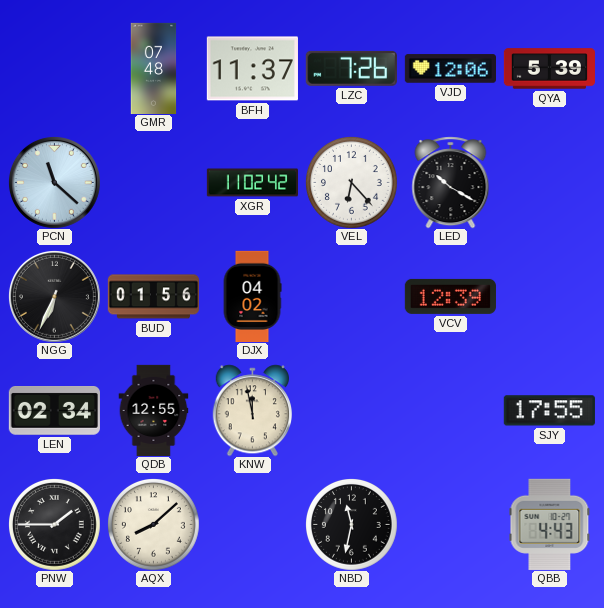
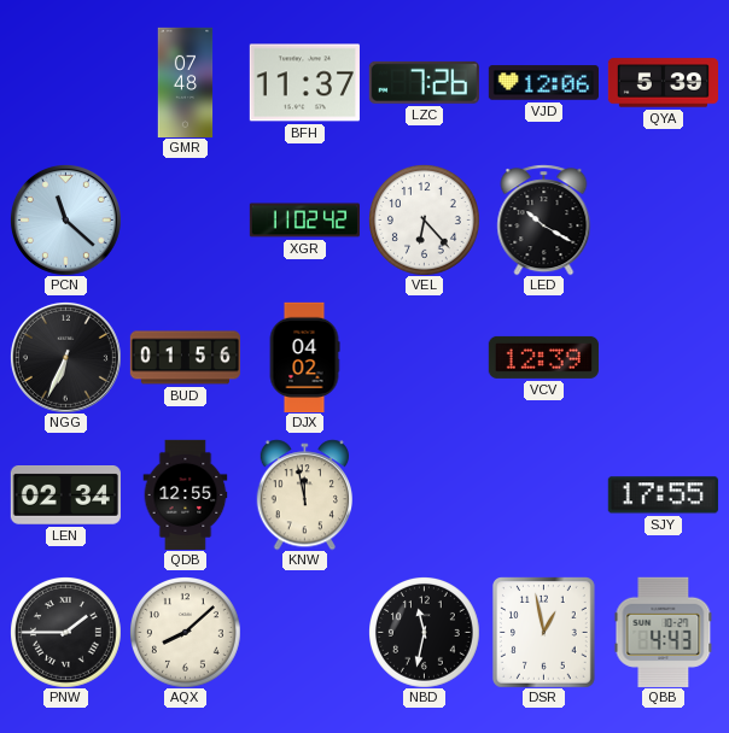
DSR: none -> 12:58 (544, 633)
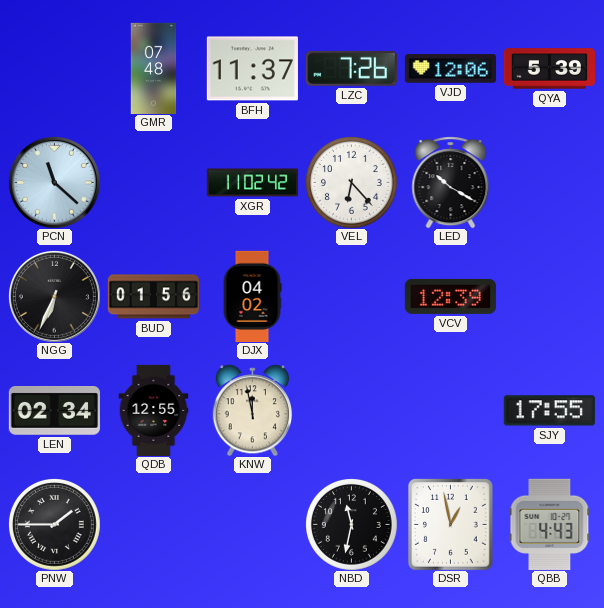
AQX: 8:08 -> none (186, 633)
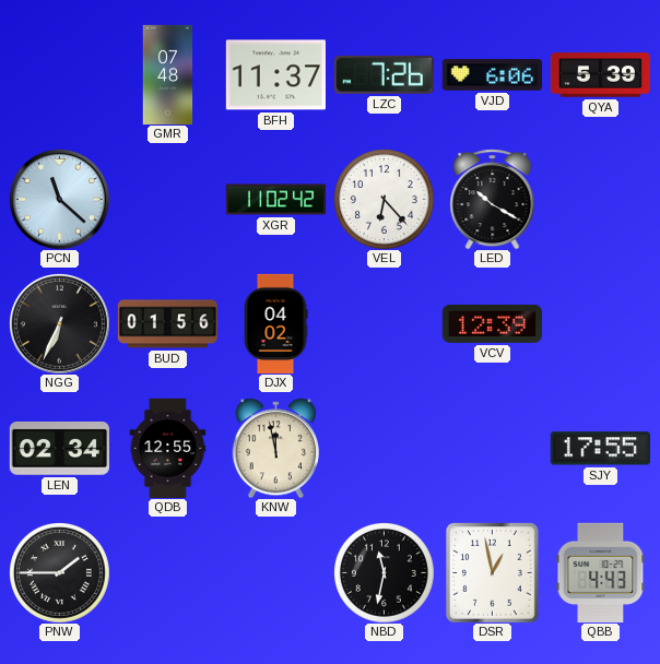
VJD: 12:06 -> 6:06 (492, 75)
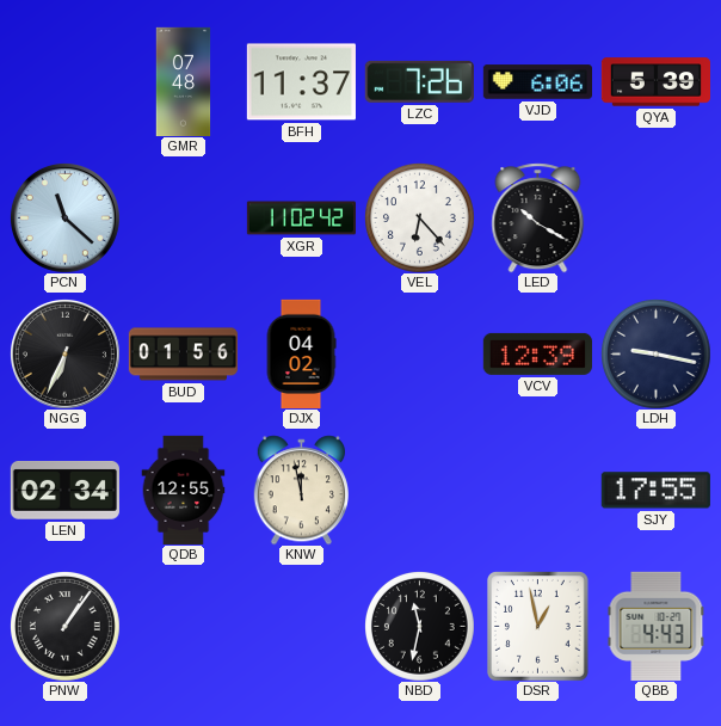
LDH: none -> 9:17 (657, 355)
PNW: 1:45 -> 1:06 (66, 627)
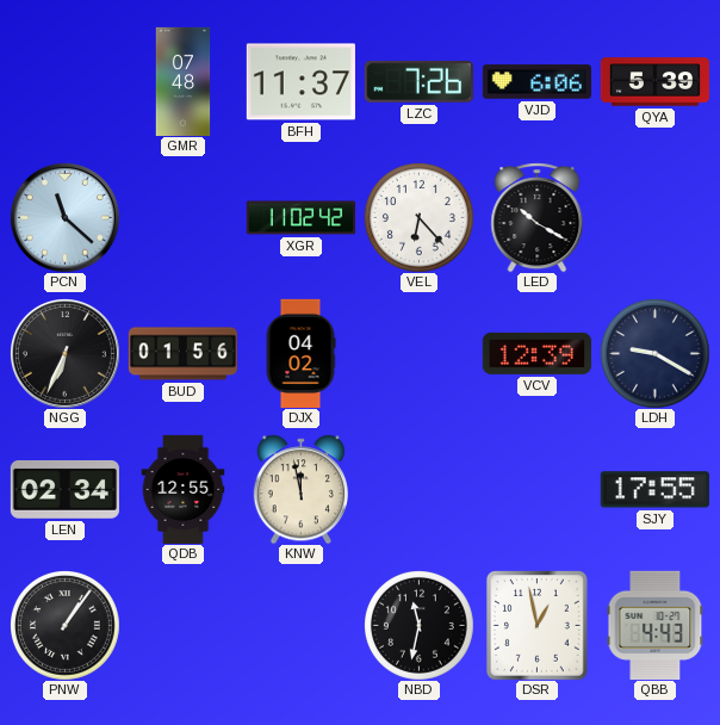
LDH: 9:17 -> 9:20 (656, 354)
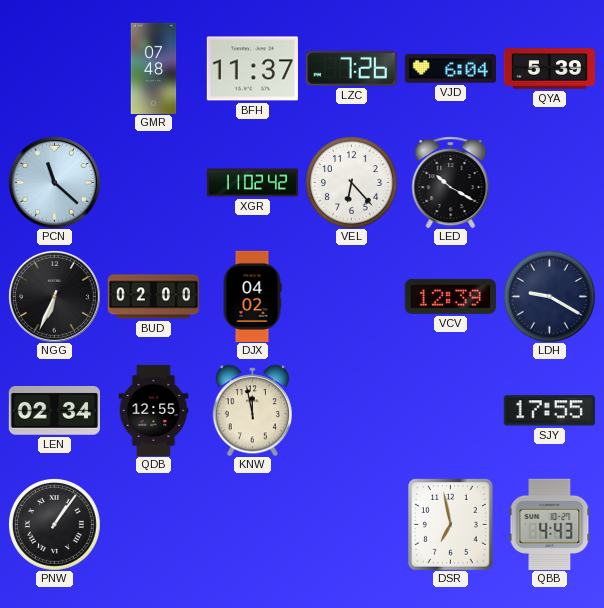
VJD: 6:06 -> 6:04 (450, 69)
BUD: 01:56 -> 02:00 (153, 297)
NBD: 11:32 -> none (420, 626)
DSR: 12:58 -> 6:58 (451, 525)
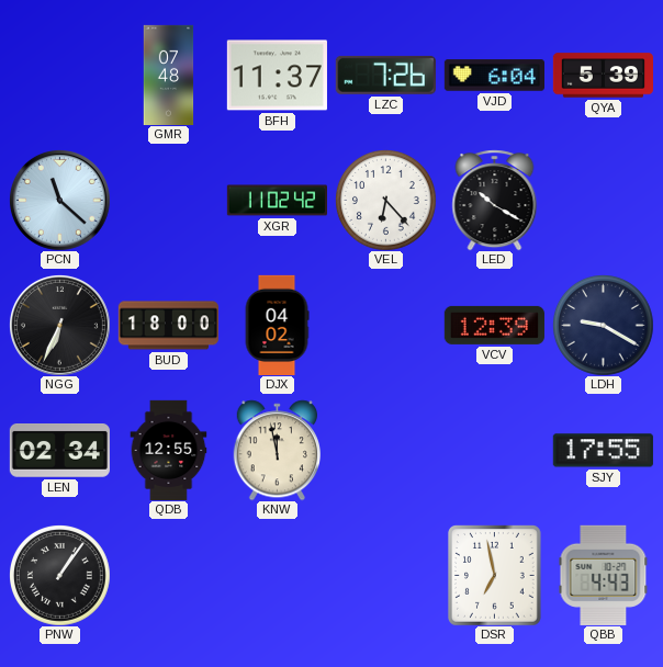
BUD: 02:00 -> 18:00 (168, 326)
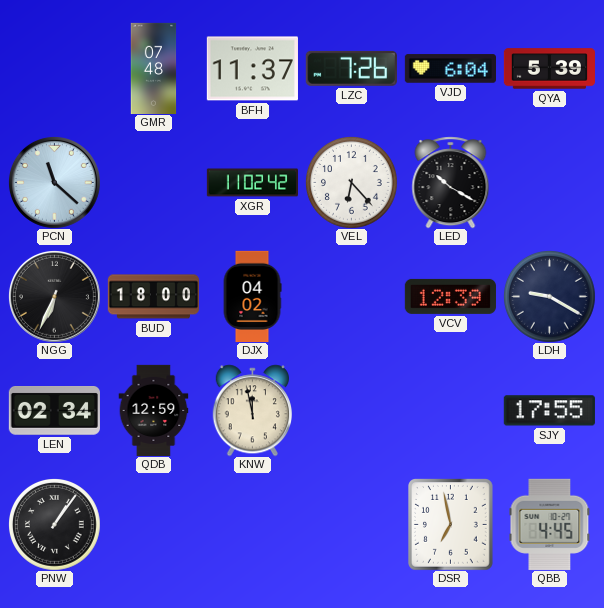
QDB: 12:55 -> 12:59 (154, 410)
QBB: 4:43 -> 4:45 (550, 524)
